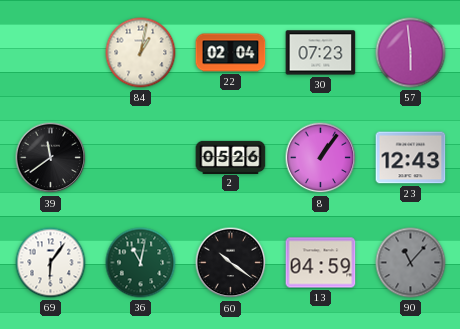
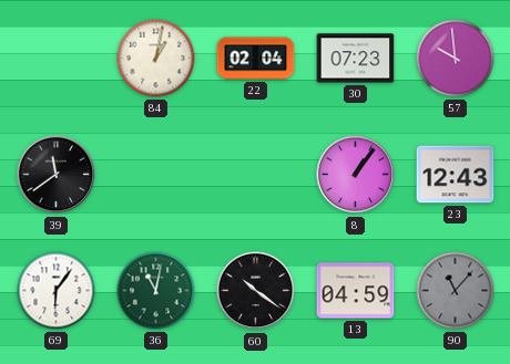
57: 5:59 -> 9:59 (456, 59)
2: 05:26 -> none (231, 157)
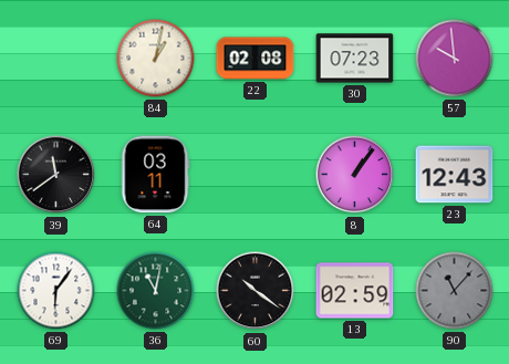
22: 02:04 -> 02:08 (256, 59)
64: none -> 03:11 (155, 175)
13: 04:59 -> 02:59 (355, 291)
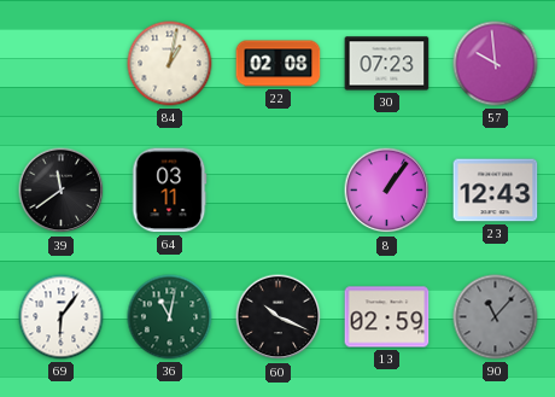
60: 10:21 -> 10:19 (279, 317)
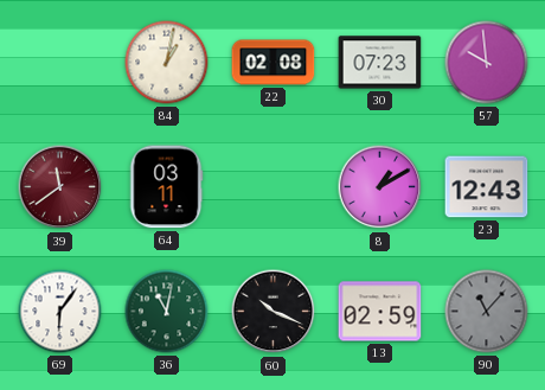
39 dial: black -> burgundy (60, 187)
8: 1:06 -> 1:10 (380, 187)
